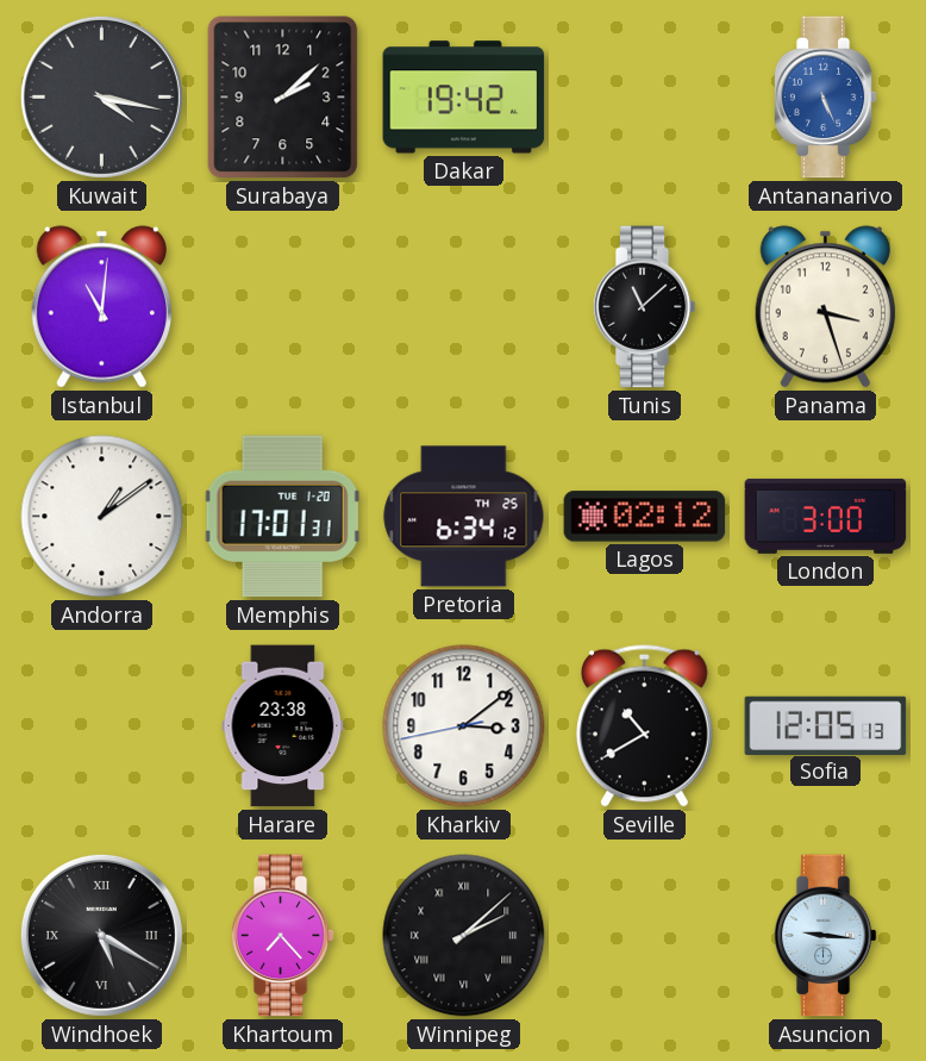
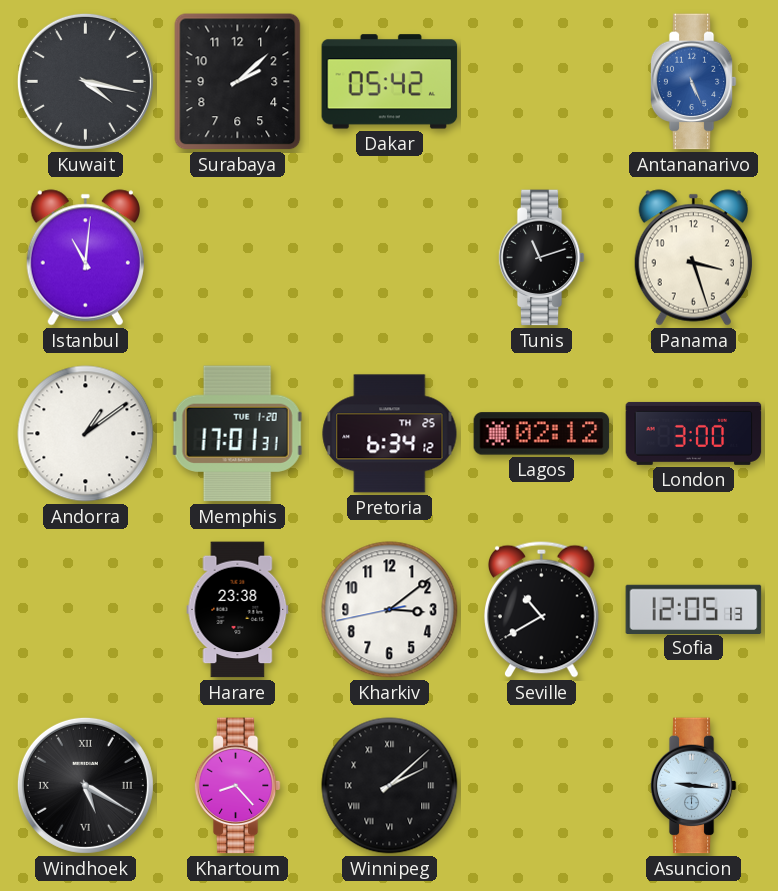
Dakar: 19:42 -> 05:42 (390, 82)
Tunis: 11:08 -> 11:12 (541, 258)
Khartoum: 7:23 -> 8:23 (237, 786)
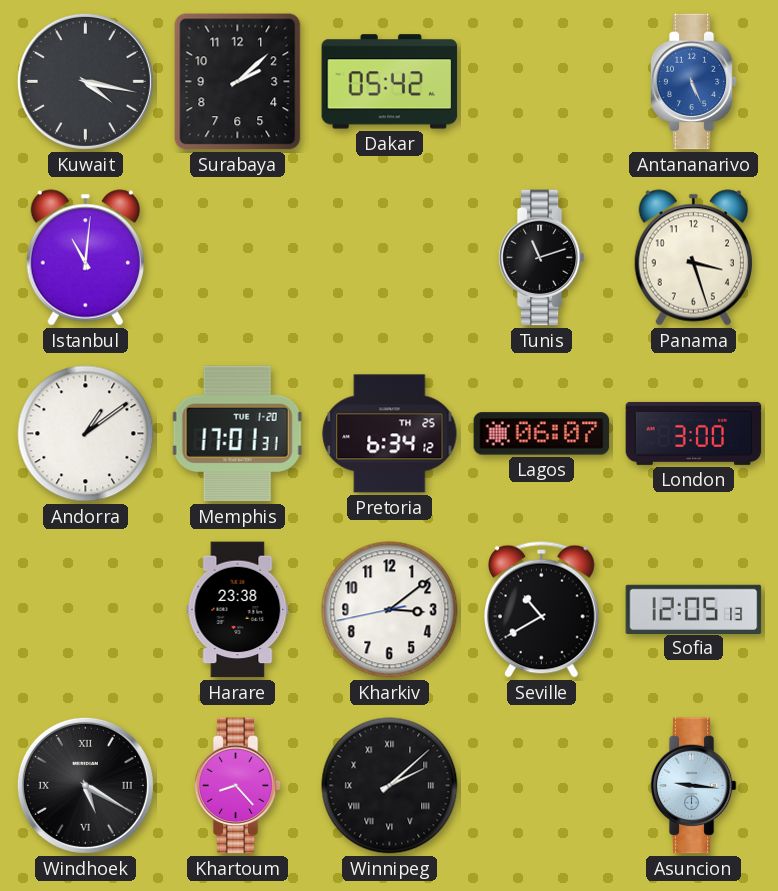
Lagos: 02:12 -> 06:07 (542, 434)
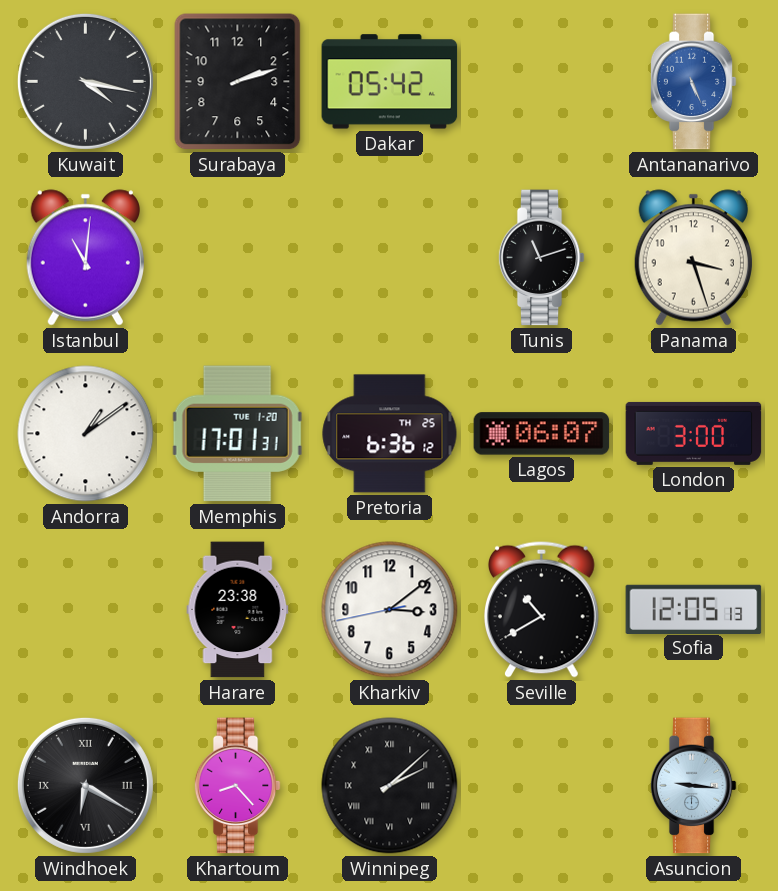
Surabaya: 2:08 -> 2:12 (238, 82)
Pretoria: 6:34 -> 6:36 (390, 434)
Windhoek: 5:20 -> 6:20 (85, 785)
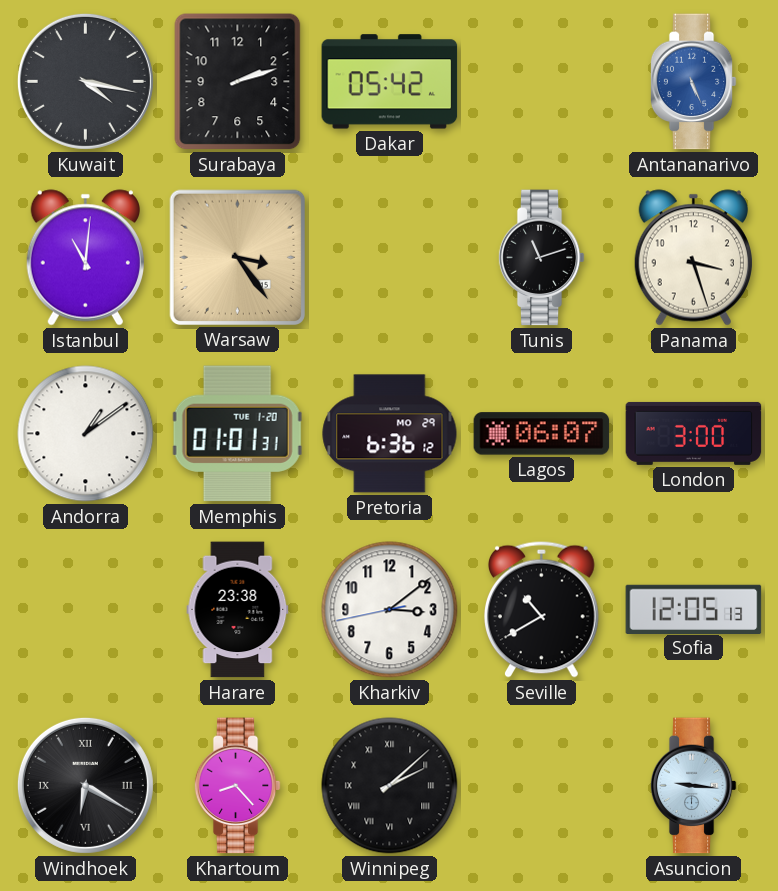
Warsaw: none -> 3:24 (237, 257)
Memphis: 17:01 -> 01:01 (237, 434)
Pretoria date: TH 25 -> MO 29 (390, 434)
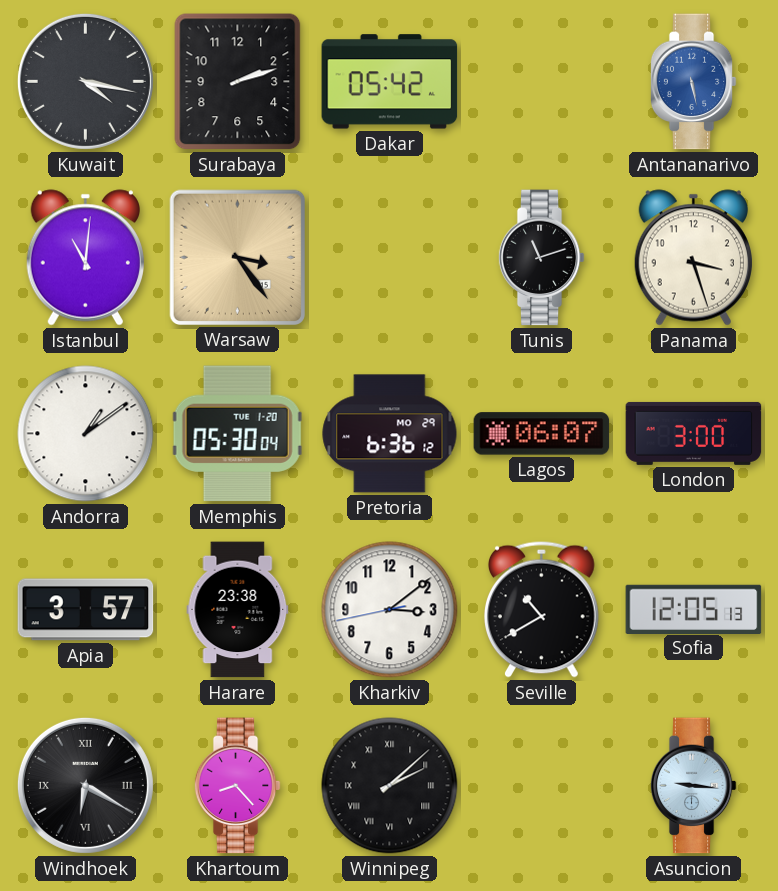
Antananarivo: 5:26 -> 5:28 (693, 82)
Memphis: 01:01 -> 05:30 (237, 434)
Apia: none -> 3:57 (86, 610)
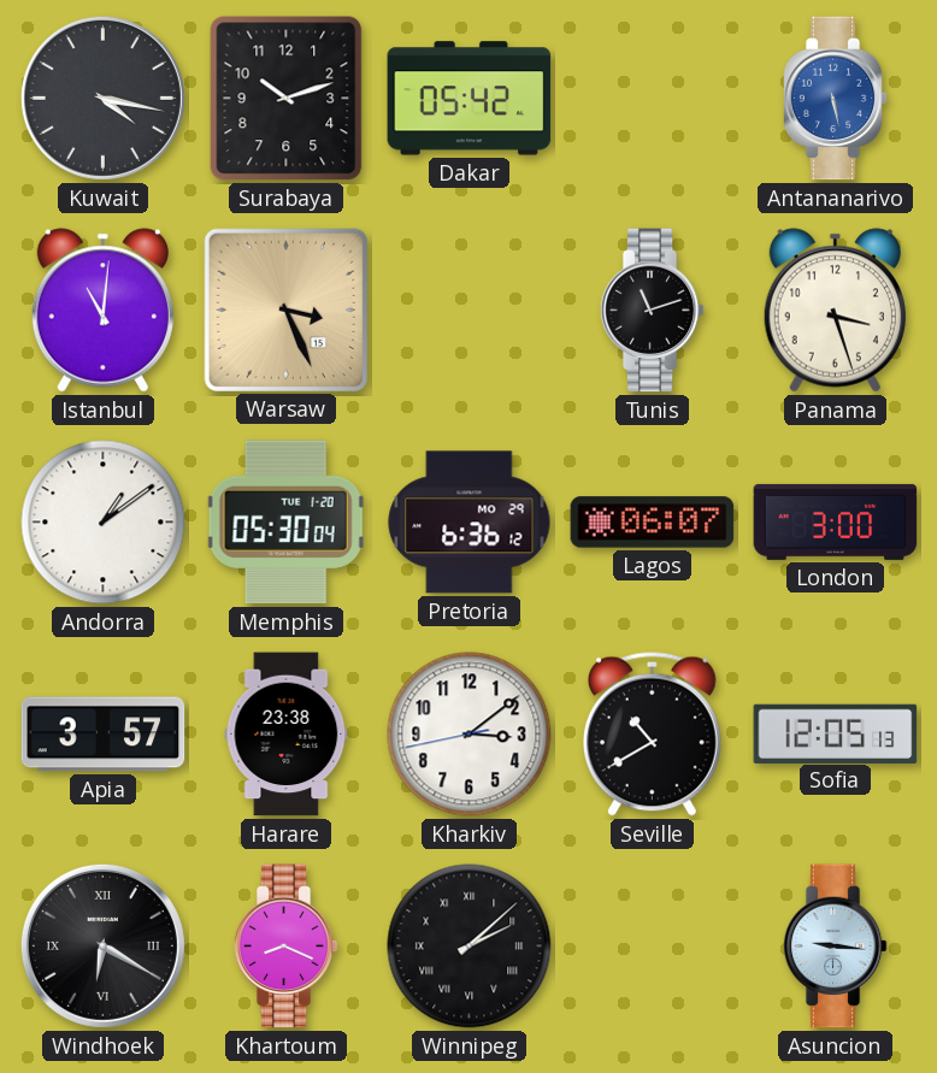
Surabaya: 2:12 -> 10:12 (287, 99)
Warsaw: 3:24 -> 3:26 (285, 309)
Khartoum: 8:23 -> 8:19 (285, 947)
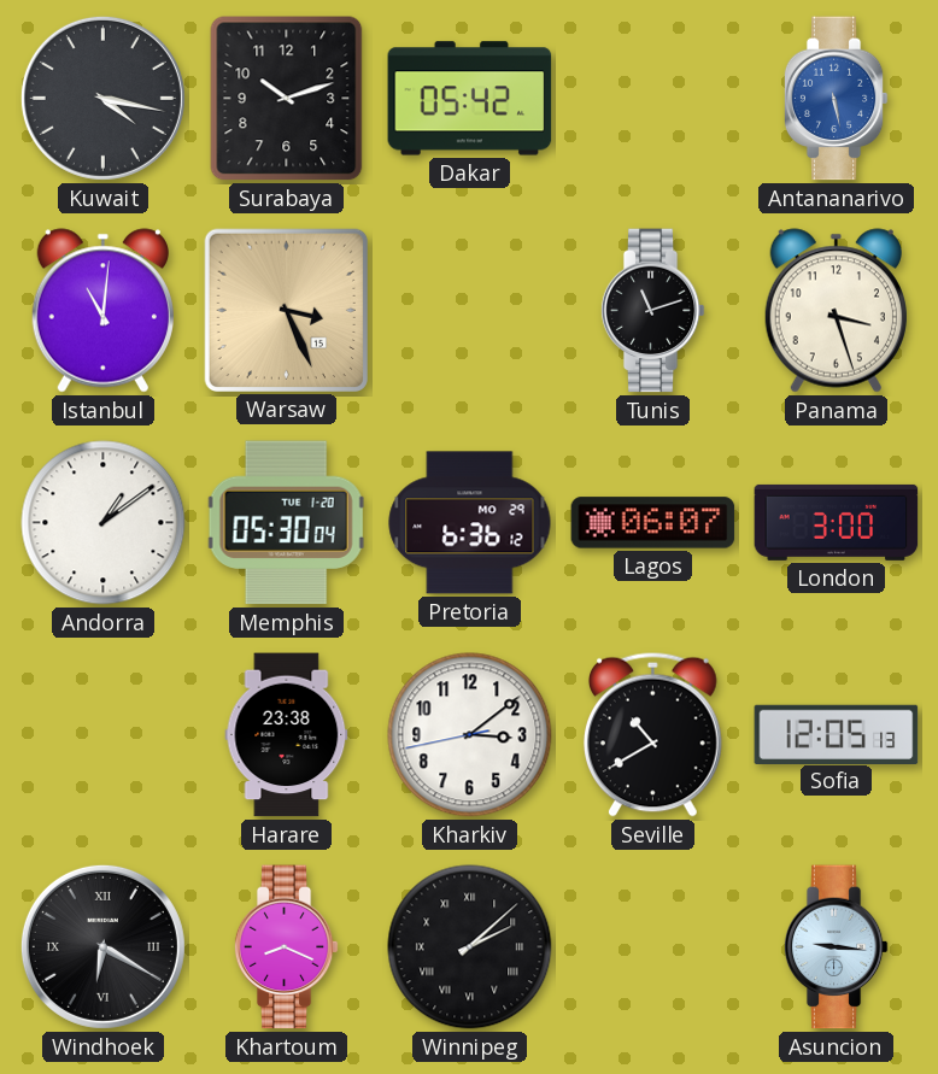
Apia: 3:57 -> none (104, 735)
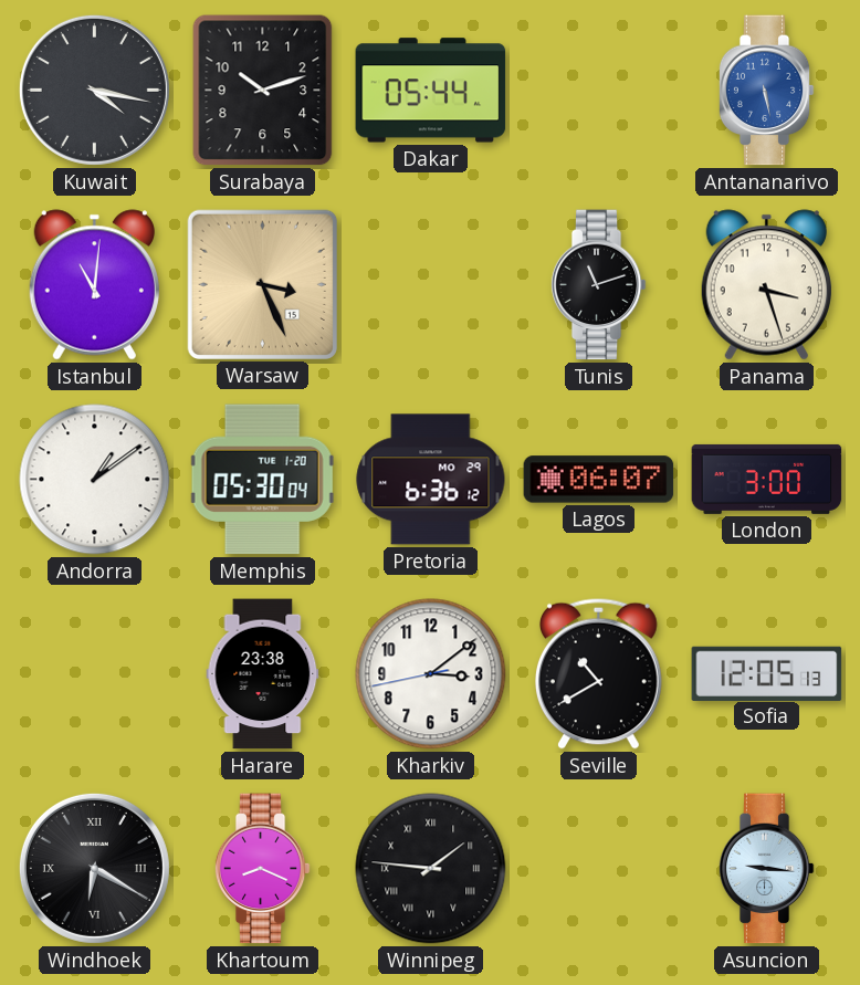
Dakar: 05:42 -> 05:44 (431, 91)
Winnipeg: 2:08 -> 1:46 (431, 869)
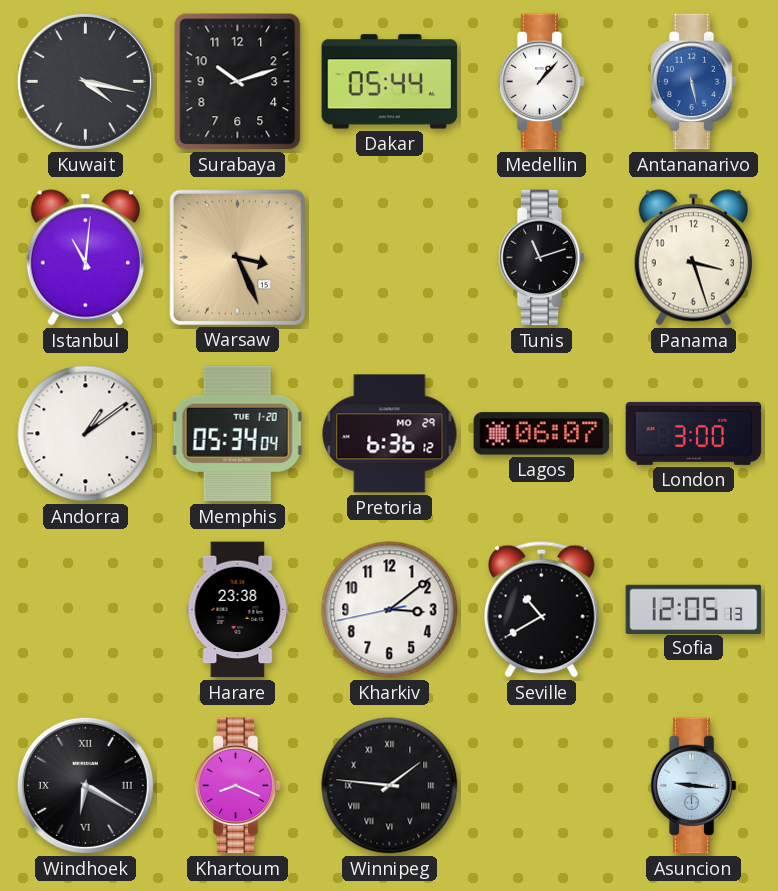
Medellin: none -> 1:07 (541, 82)
Memphis: 05:30 -> 05:34 (237, 434)
